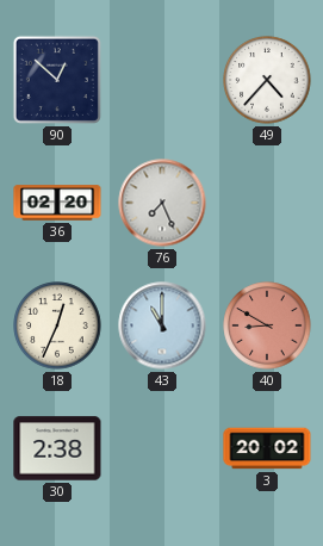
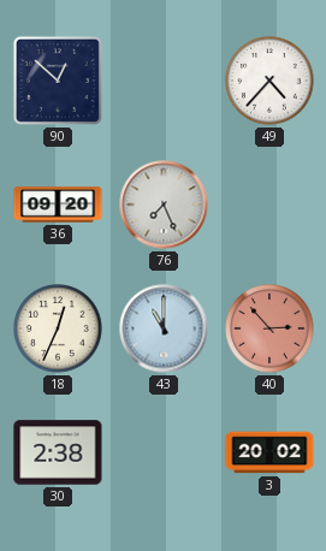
36: 02:20 -> 09:20 (58, 205)
40: 8:50 -> 2:53 (269, 328)
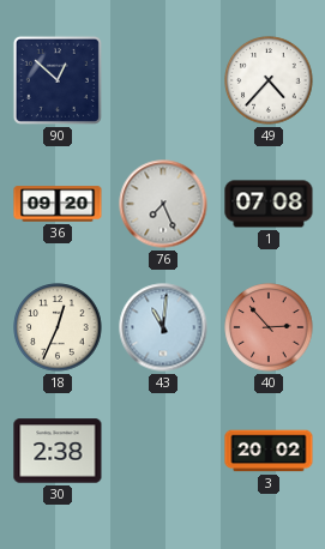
1: none -> 07:08 (269, 204)
43: 11:00 -> 11:01 (163, 327)
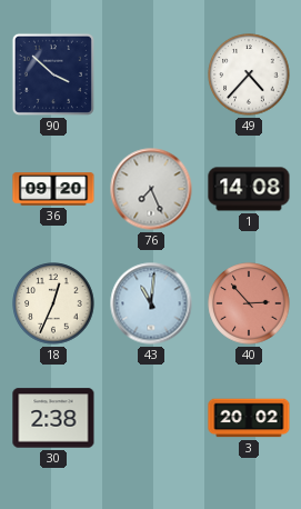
90: 12:52 -> 3:52 (53, 74)
1: 07:08 -> 14:08 (249, 189)
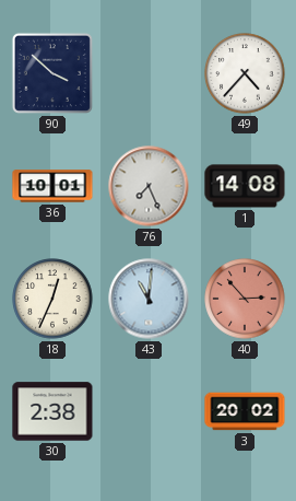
36: 09:20 -> 10:01 (52, 186)
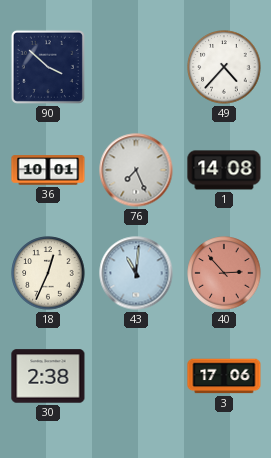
3: 20:02 -> 17:06 (224, 376)
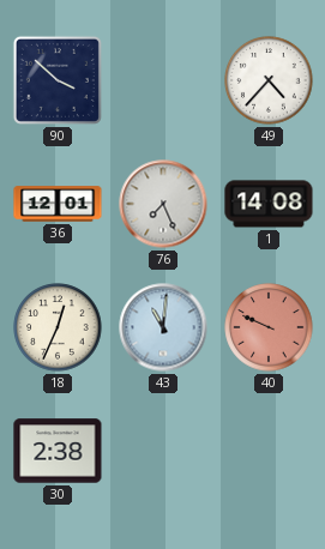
36: 10:01 -> 12:01 (58, 204)
40: 2:53 -> 9:49 (269, 327)
3: 17:06 -> none (224, 376)
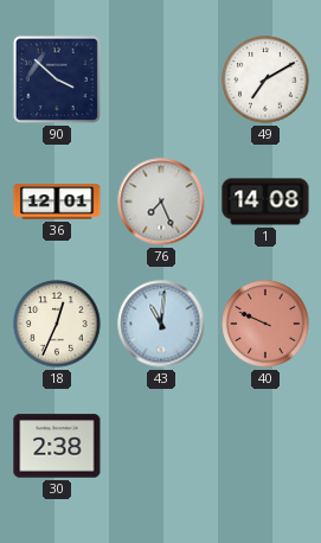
49: 4:37 -> 7:10 (265, 79)
